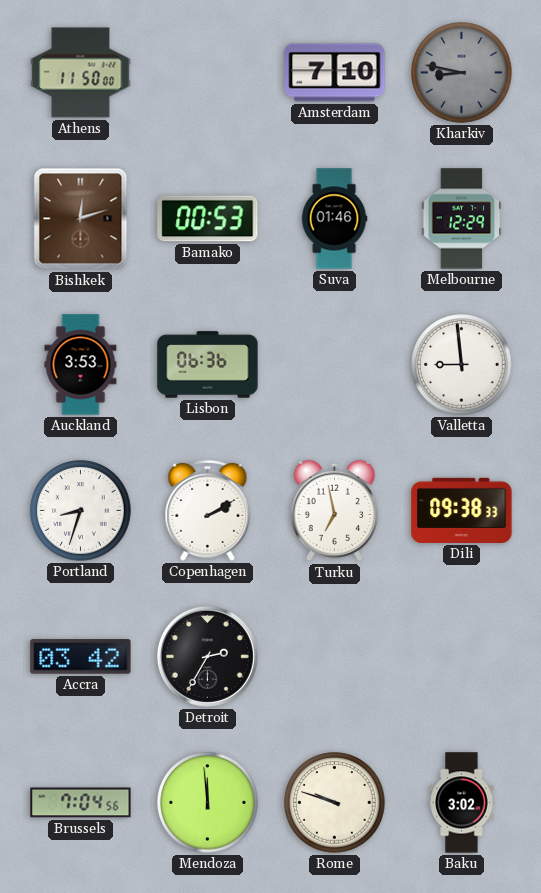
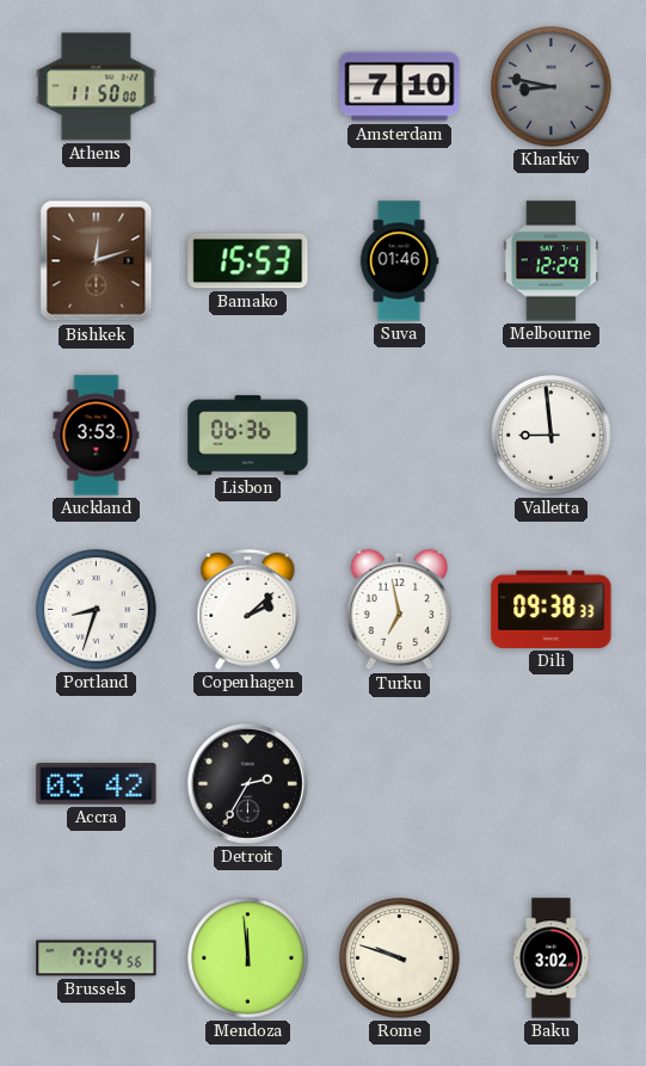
Bamako: 00:53 -> 15:53 (248, 261)
Copenhagen: 2:10 -> 2:08 (248, 609)
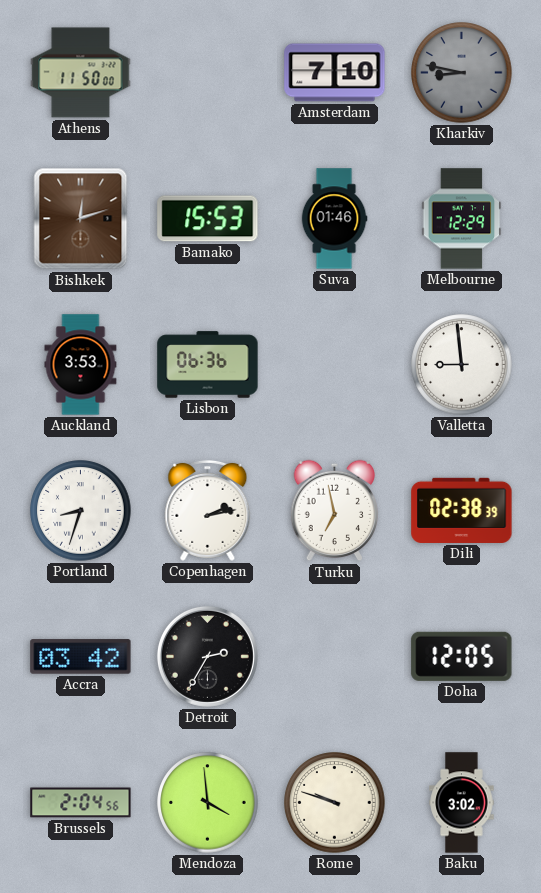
Copenhagen: 2:08 -> 2:13 (208, 510)
Dili: 09:38 -> 02:38 (462, 510)
Doha: none -> 12:05 (462, 656)
Brussels: 7:04 -> 2:04 (81, 803)
Mendoza: 11:59 -> 3:59 (208, 803)
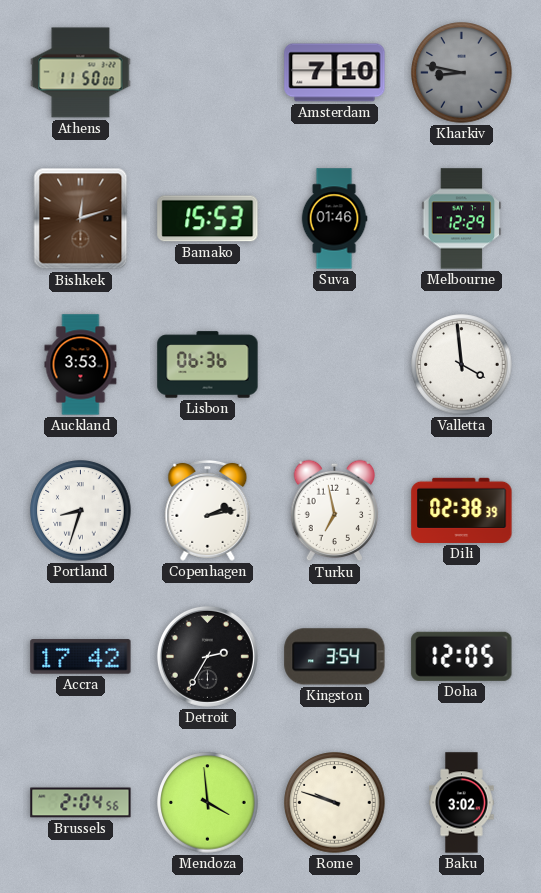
Valletta: 8:59 -> 3:59 (462, 365)
Accra: 03:42 -> 17:42 (81, 657)
Kingston: none -> 3:54 (335, 657)
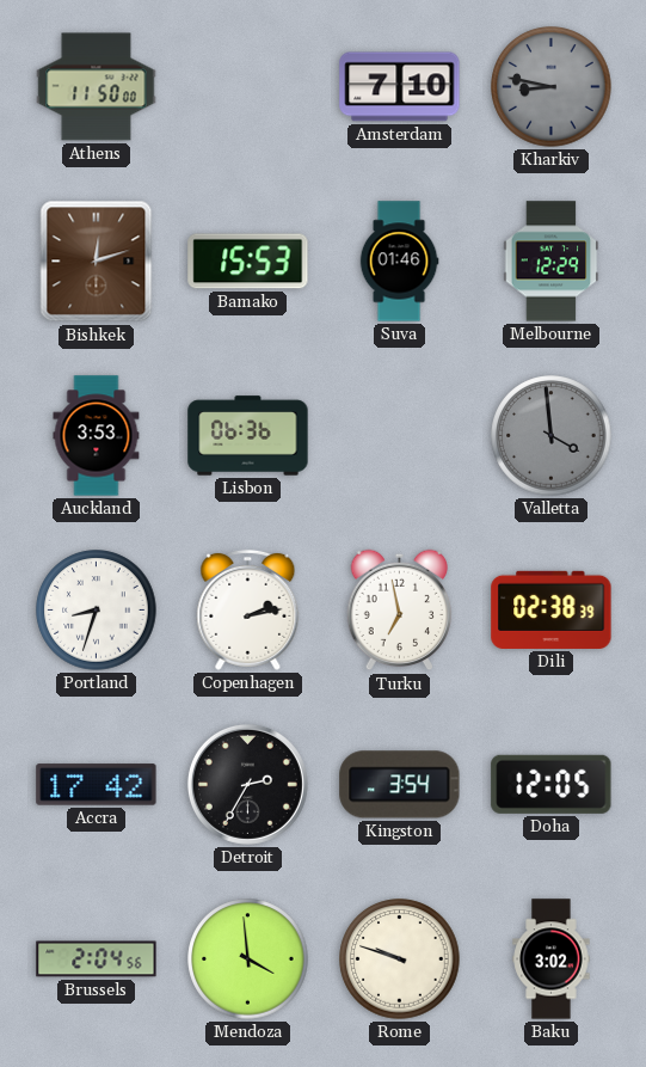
Valletta dial: white -> grey (552, 436)
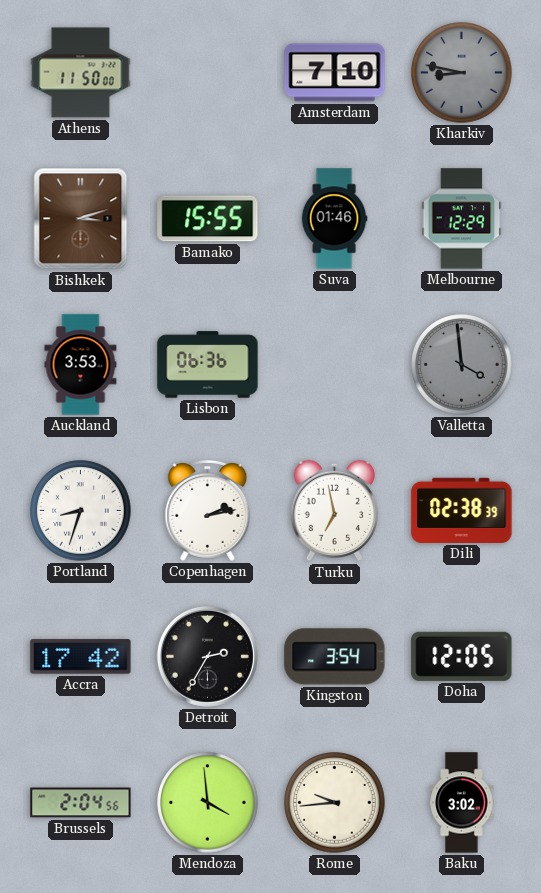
Bishkek: 12:12 -> 3:12 (81, 219)
Bamako: 15:53 -> 15:55 (208, 219)
Rome: 9:48 -> 9:44 (335, 803)
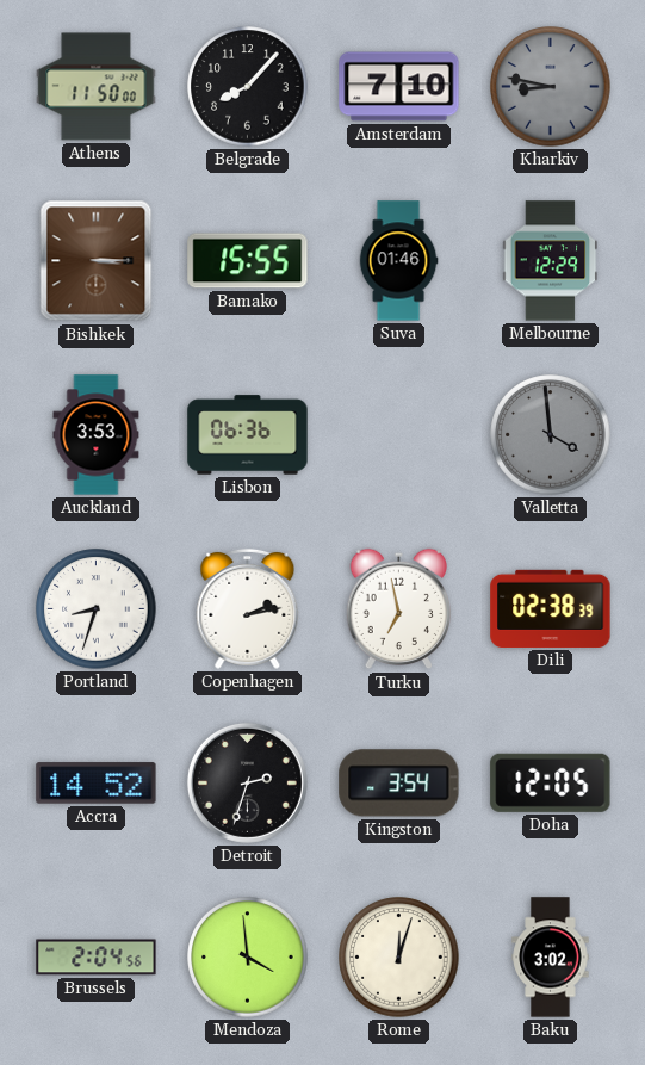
Belgrade: none -> 8:07 (248, 87)
Bishkek: 3:12 -> 3:15 (97, 261)
Accra: 17:42 -> 14:52 (97, 784)
Detroit: 2:35 -> 2:33 (247, 782)
Rome: 9:44 -> 12:03 (399, 958)
